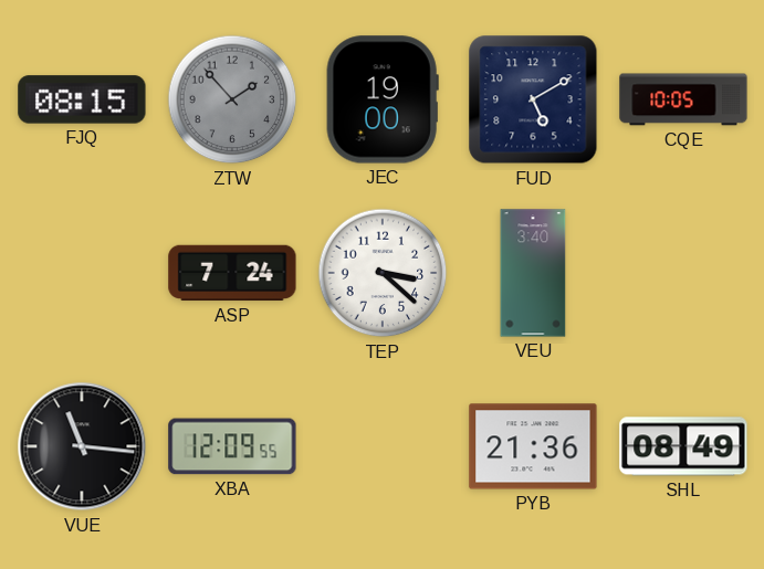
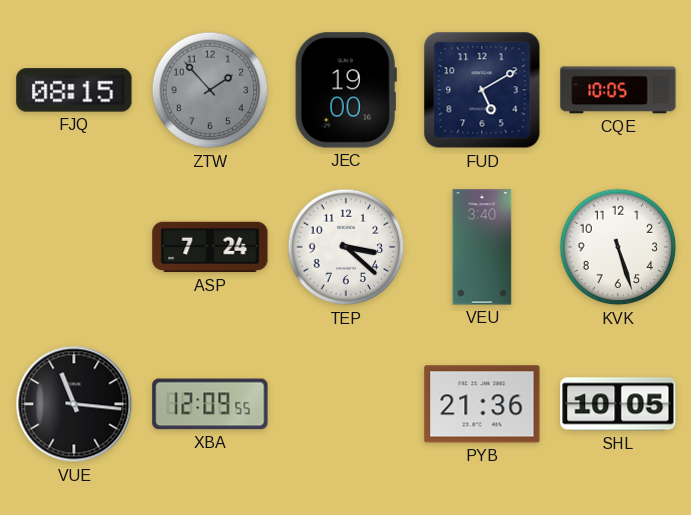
KVK: none -> 5:27 (618, 247)
SHL: 08:49 -> 10:05 (618, 404)
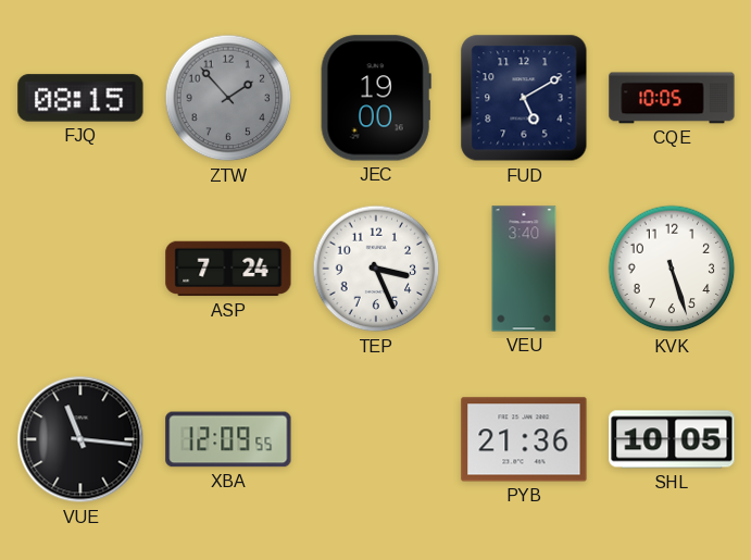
TEP: 3:22 -> 3:26 (376, 269)
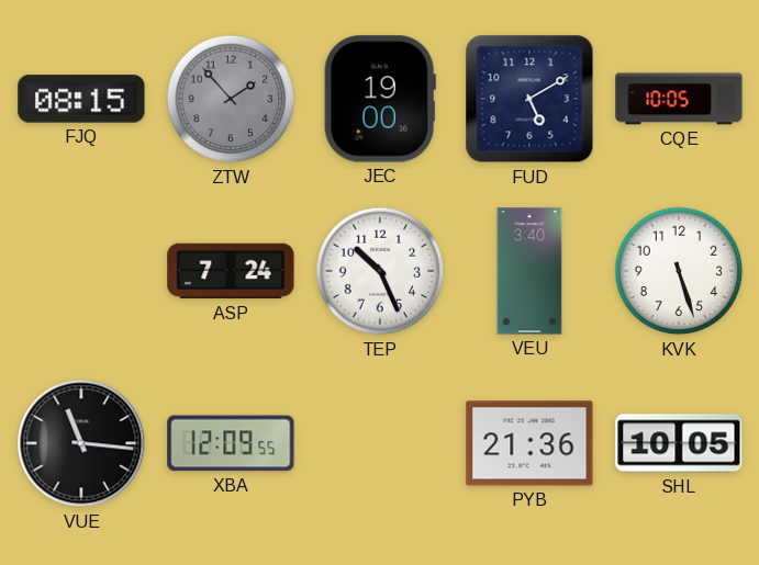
TEP: 3:26 -> 10:26 (380, 271)
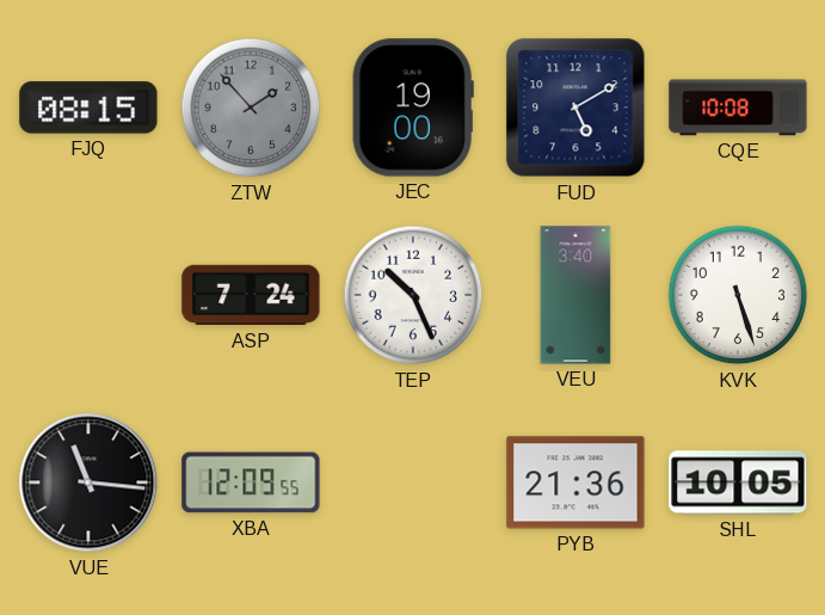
CQE: 10:05 -> 10:08 (738, 107)
